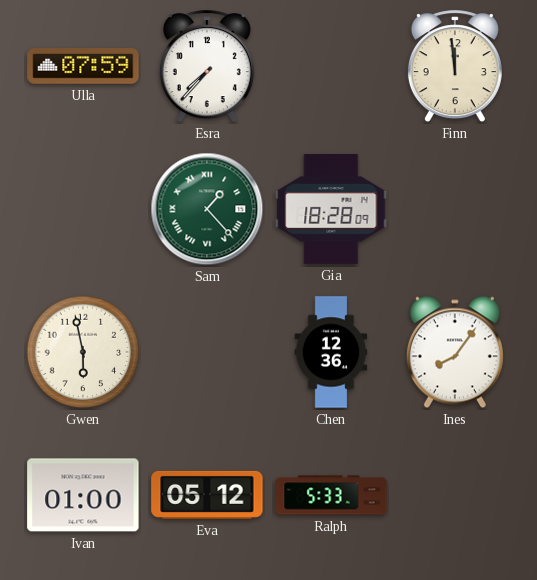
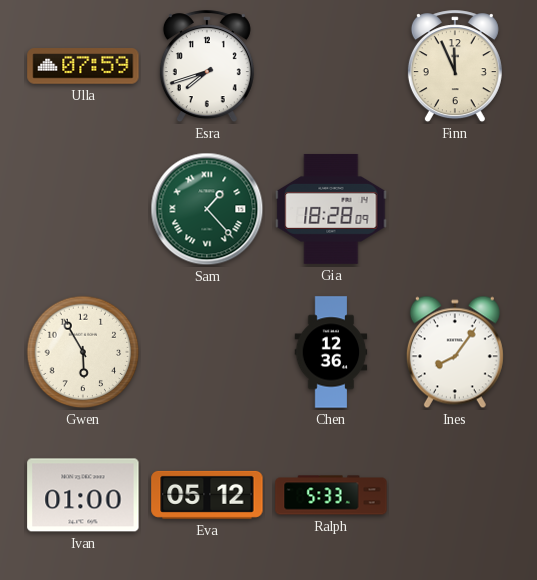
Esra: 7:37 -> 7:42 (207, 67)
Finn: 11:59 -> 11:56 (455, 67)
Gwen: 5:58 -> 5:55 (83, 352)
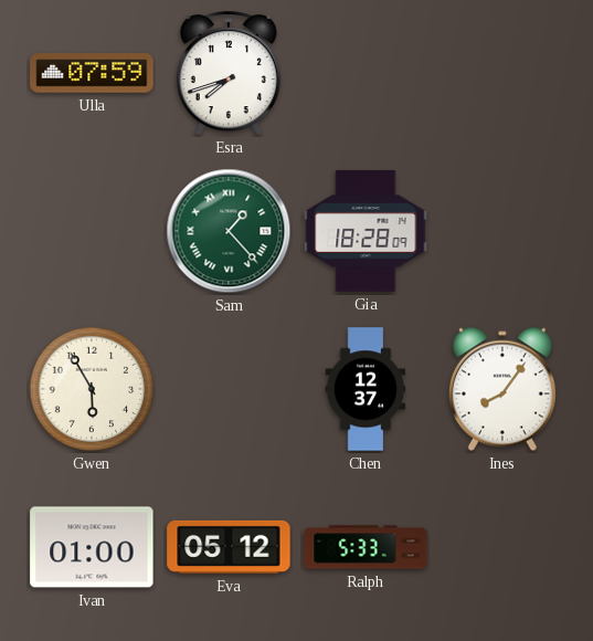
Finn: 11:56 -> none (455, 67)
Chen: 12:36 -> 12:37 (366, 389)
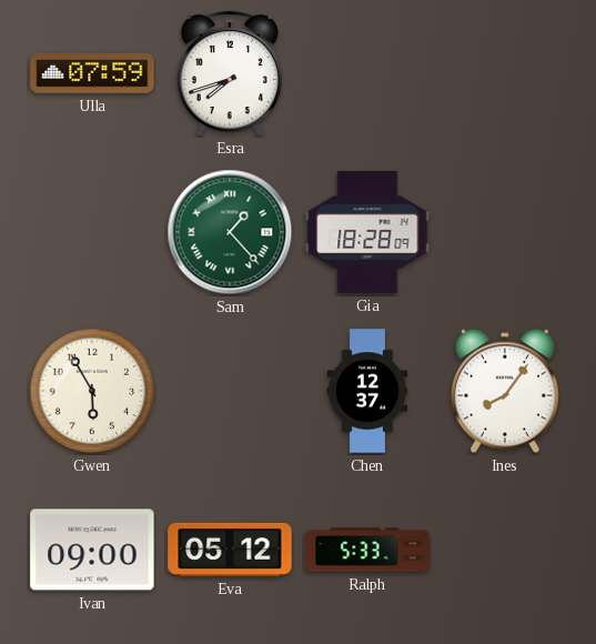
Ivan: 01:00 -> 09:00 (92, 550)
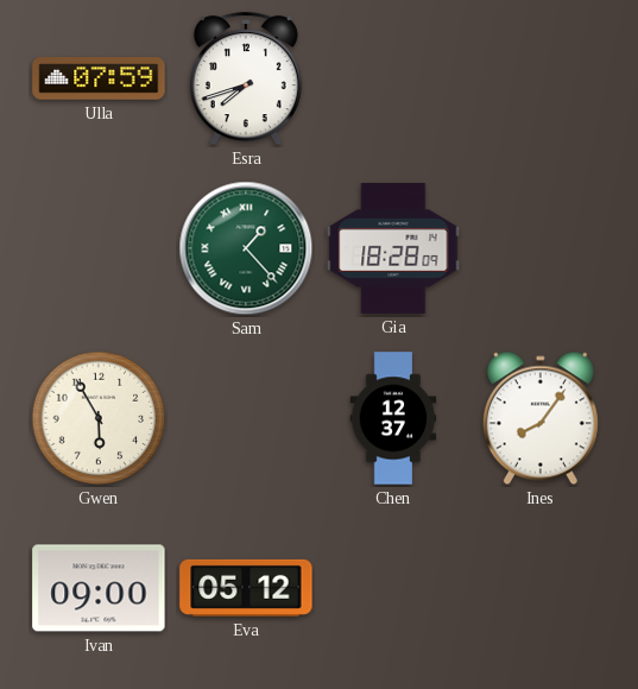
Ralph: 5:33 -> none (367, 550)
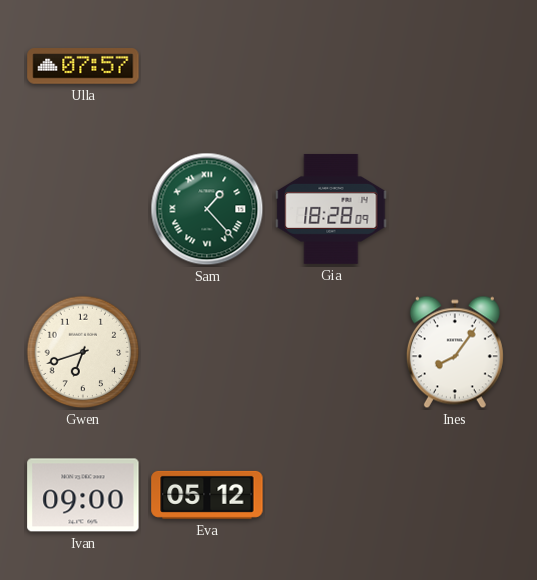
Ulla: 07:59 -> 07:57 (83, 66)
Esra: 7:42 -> none (246, 80)
Gwen: 5:55 -> 6:42 (83, 352)
Chen: 12:37 -> none (393, 418)
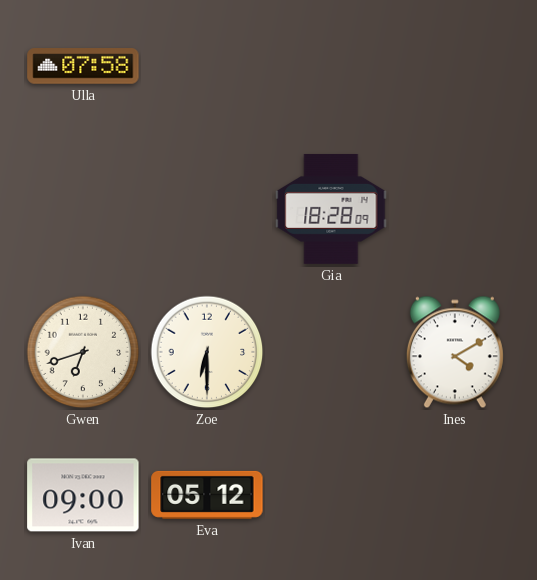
Ulla: 07:57 -> 07:58 (83, 66)
Sam: 1:23 -> none (207, 209)
Zoe: none -> 6:30 (207, 352)
Ines: 8:06 -> 4:10 (455, 352)
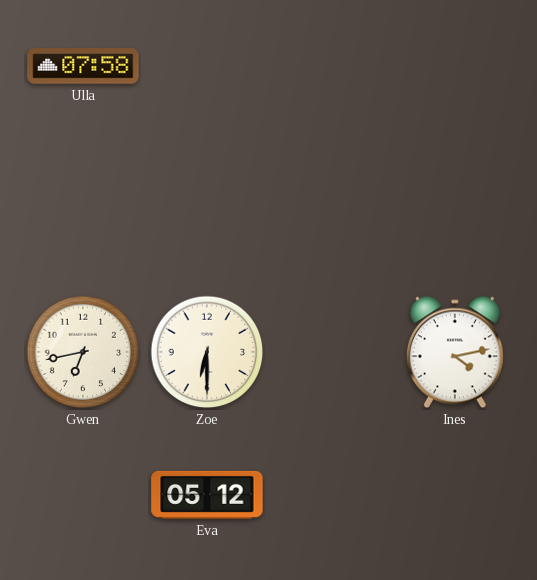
Gia: 18:28 -> none (331, 209)
Gwen: 6:42 -> 6:43 (83, 352)
Ines: 4:10 -> 4:13 (455, 352)
Ivan: 09:00 -> none (83, 495)
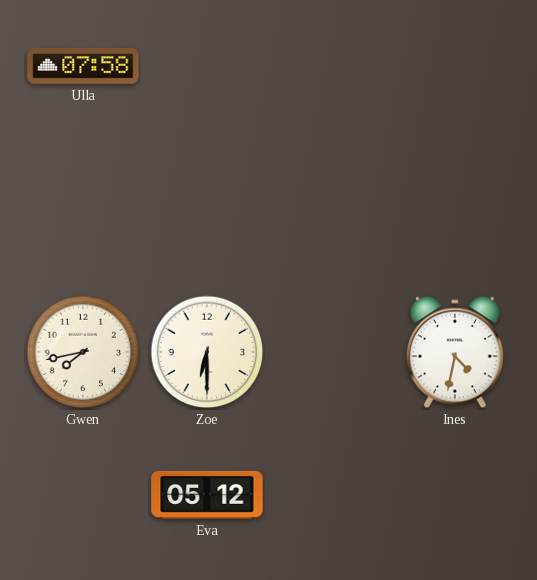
Gwen: 6:43 -> 7:43 (83, 352)
Ines: 4:13 -> 4:32 (455, 352)
